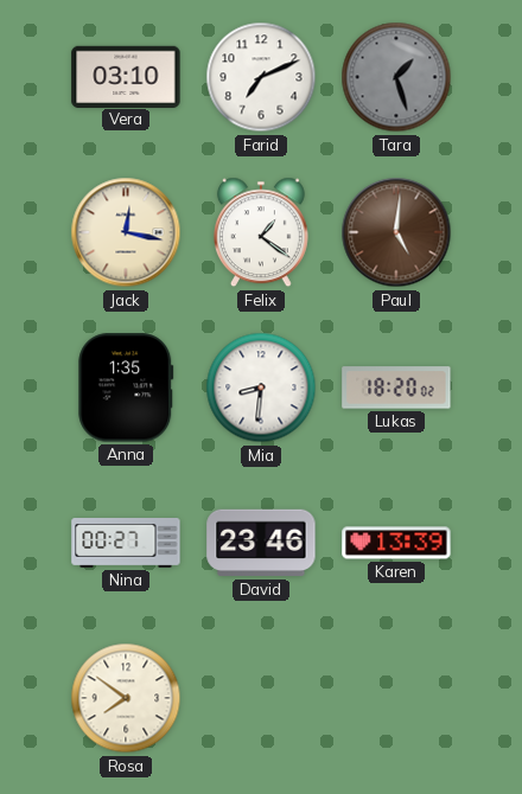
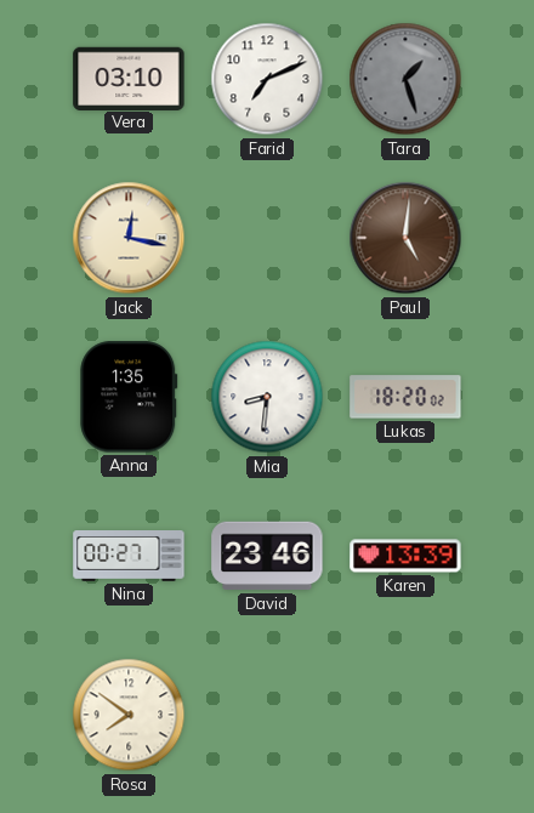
Felix: 1:21 -> none (261, 232)
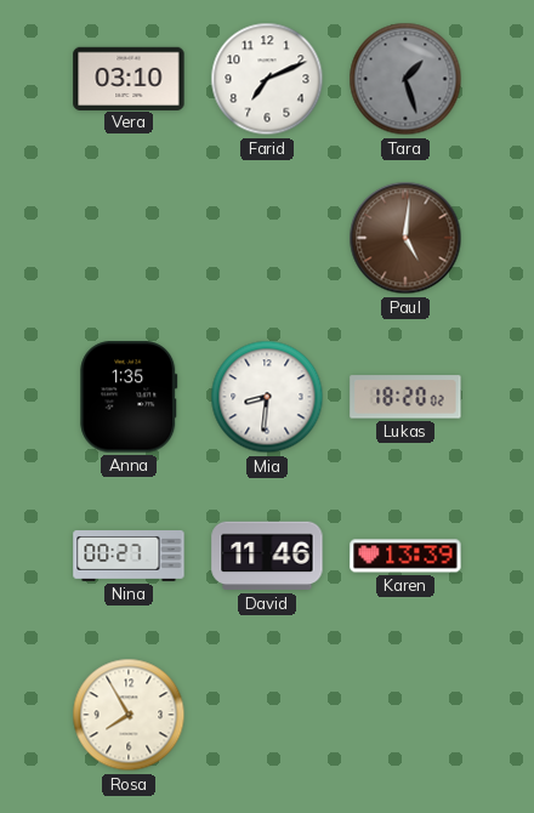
Jack: 12:17 -> none (129, 238)
David: 23:46 -> 11:46 (267, 556)
Rosa: 7:51 -> 7:55 (129, 715)
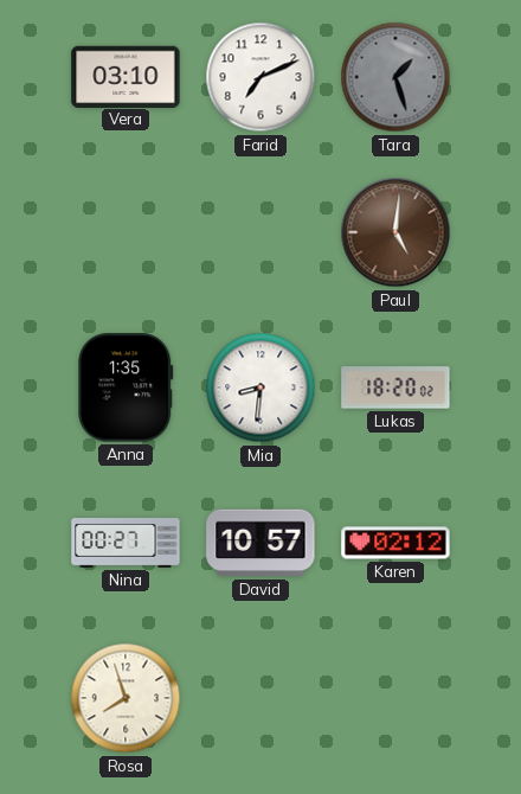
David: 11:46 -> 10:57 (260, 543)
Karen: 13:39 -> 02:12 (395, 543)
Rosa: 7:55 -> 7:57 (126, 698)
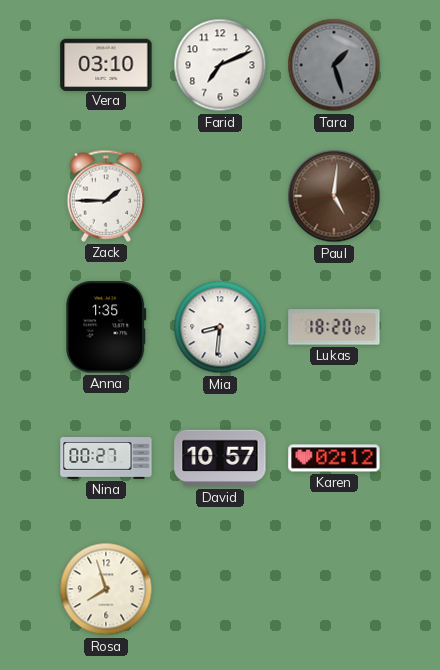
Zack: none -> 1:45 (106, 196)
